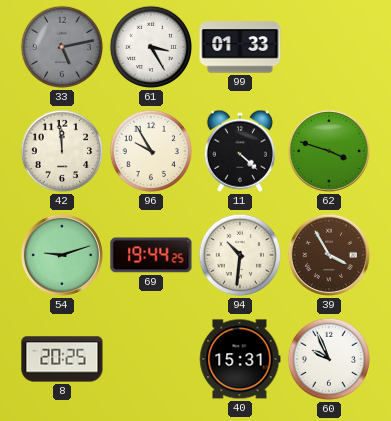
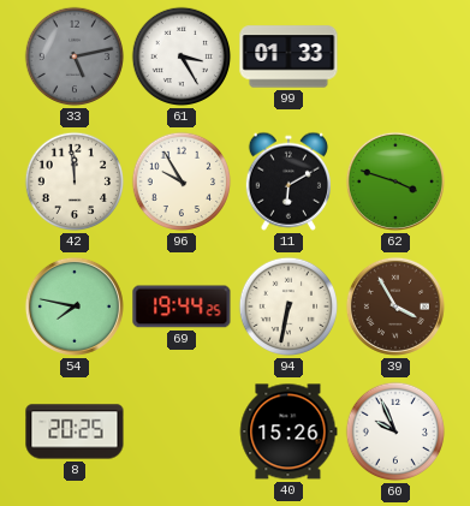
11: 4:22 -> 6:10 (287, 181)
54: 9:12 -> 7:47 (75, 306)
94: 10:31 -> 6:32 (288, 306)
40: 15:31 -> 15:26 (288, 431)
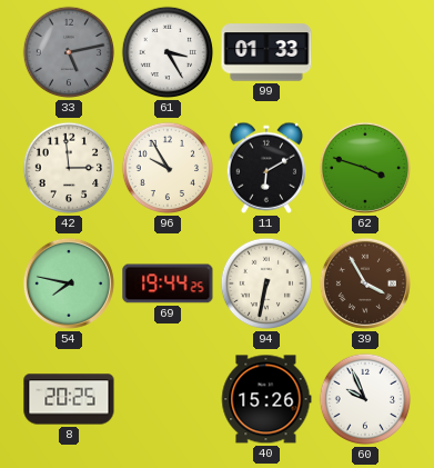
42: 11:59 -> 2:59 (69, 168)
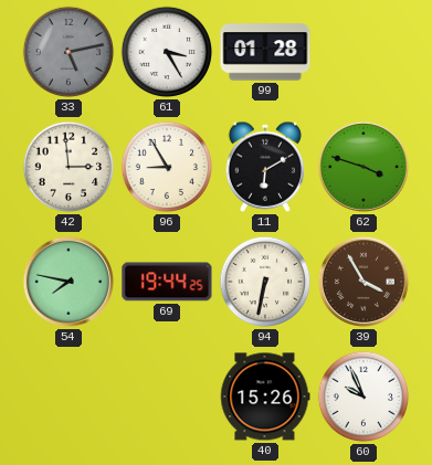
99: 01:33 -> 01:28 (265, 52)
96: 9:55 -> 8:55 (167, 167)
8: 20:25 -> none (69, 399)
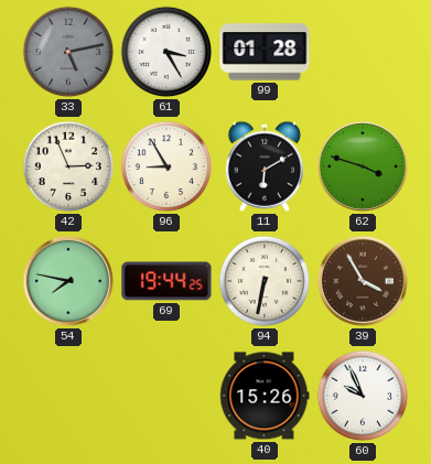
42: 2:59 -> 2:56 (68, 166)
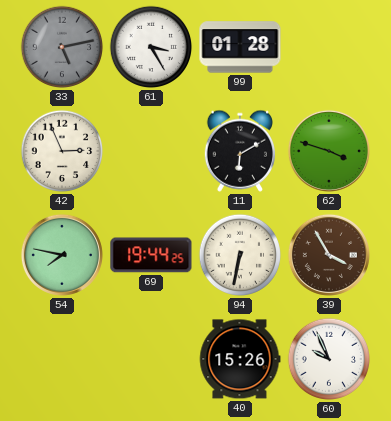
96: 8:55 -> none (166, 166)
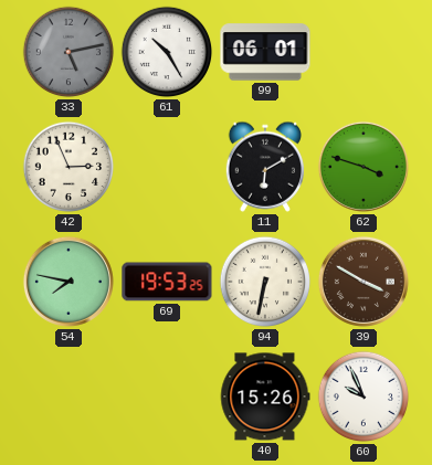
61: 3:25 -> 10:25 (167, 52)
99: 01:28 -> 06:01 (265, 52)
69: 19:44 -> 19:53 (167, 282)
39: 3:55 -> 3:50 (363, 282)
